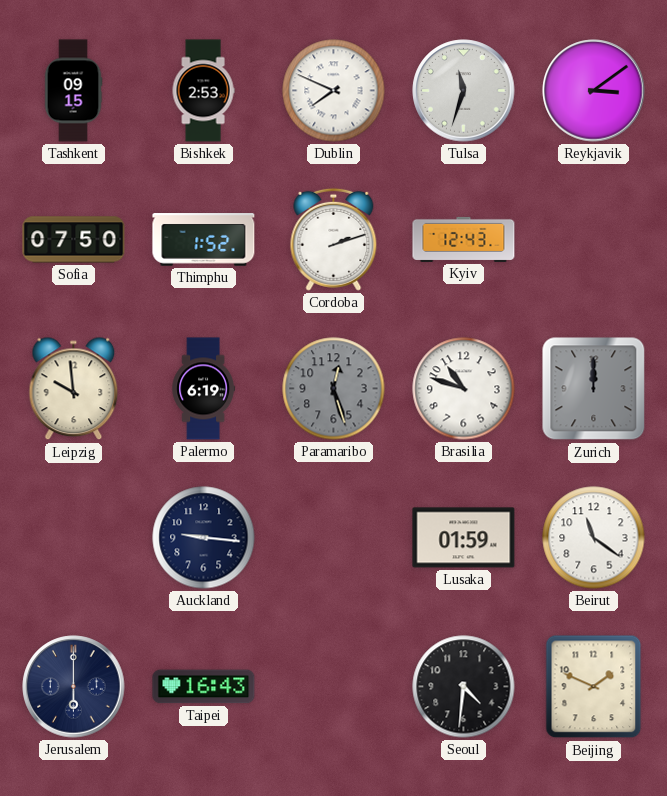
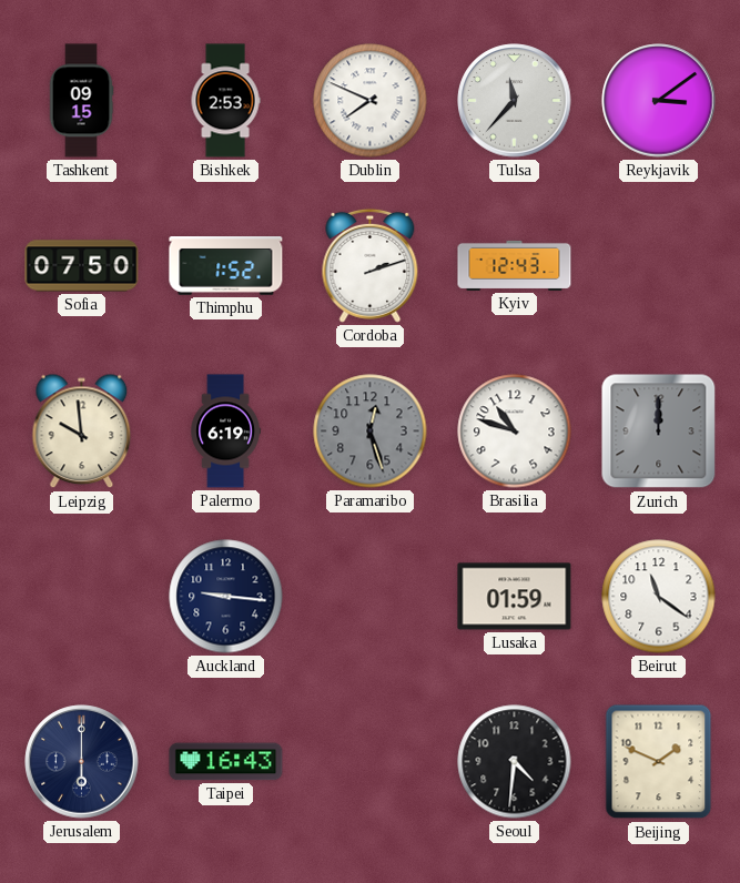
Tulsa: 11:33 -> 11:37 (515, 101)
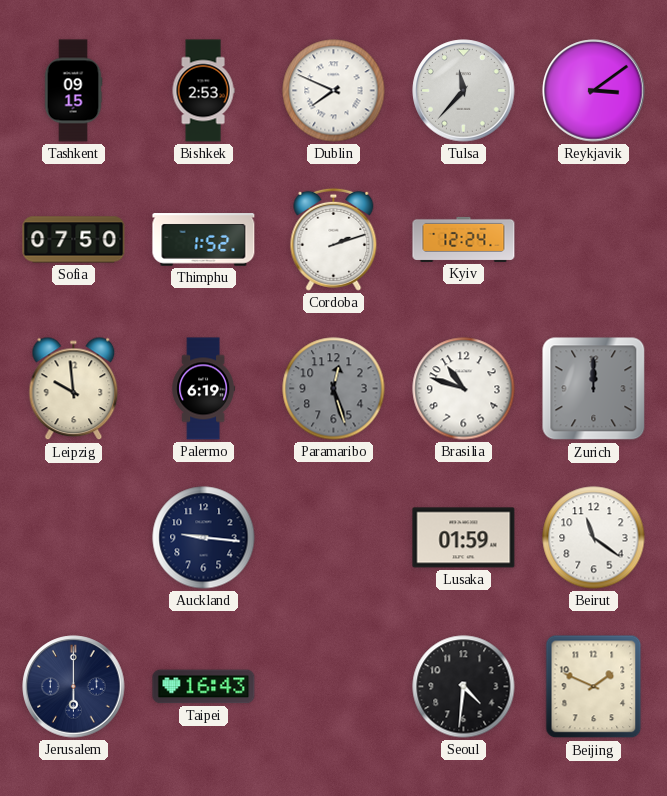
Kyiv: 12:43 -> 12:24 (464, 239)
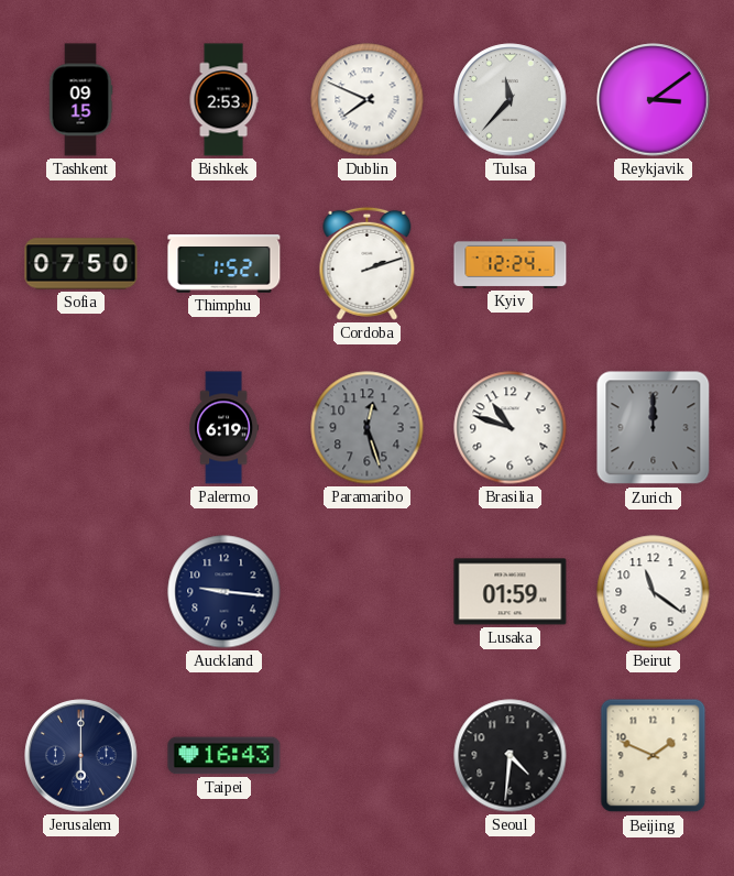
Leipzig: 9:59 -> none (74, 389)
